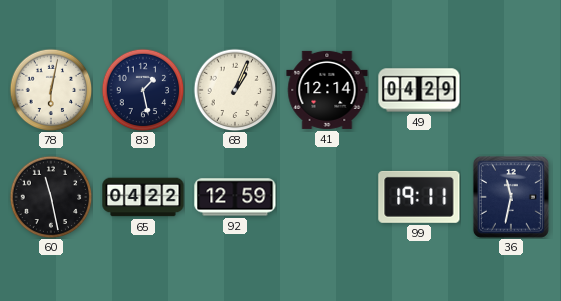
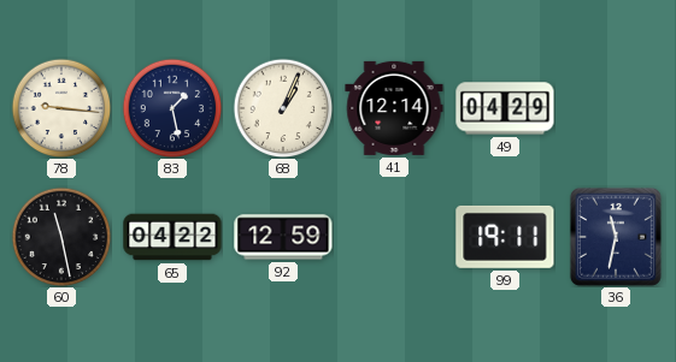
78: 6:02 -> 9:16 (61, 108)
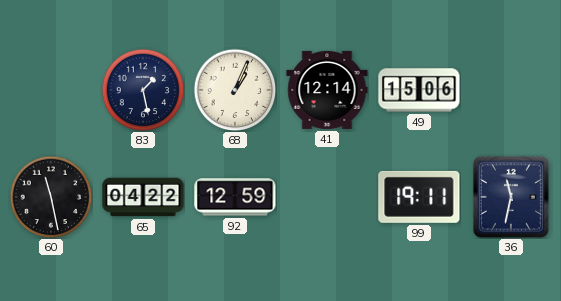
78: 9:16 -> none (61, 108)
49: 04:29 -> 15:06 (419, 90)
